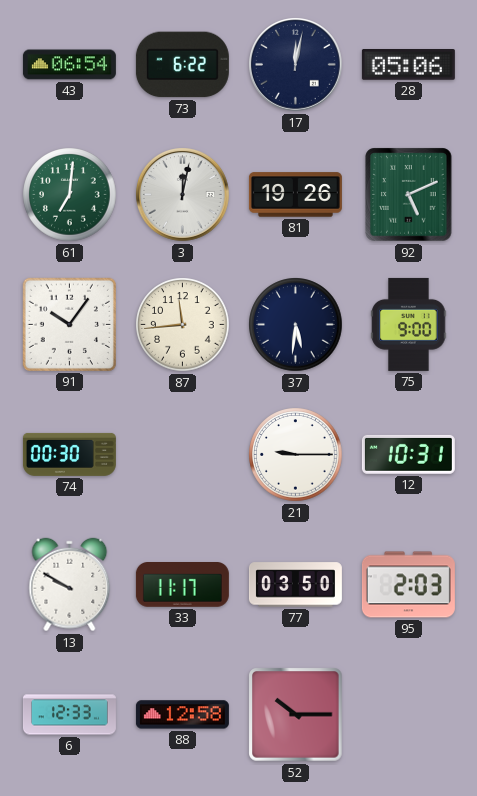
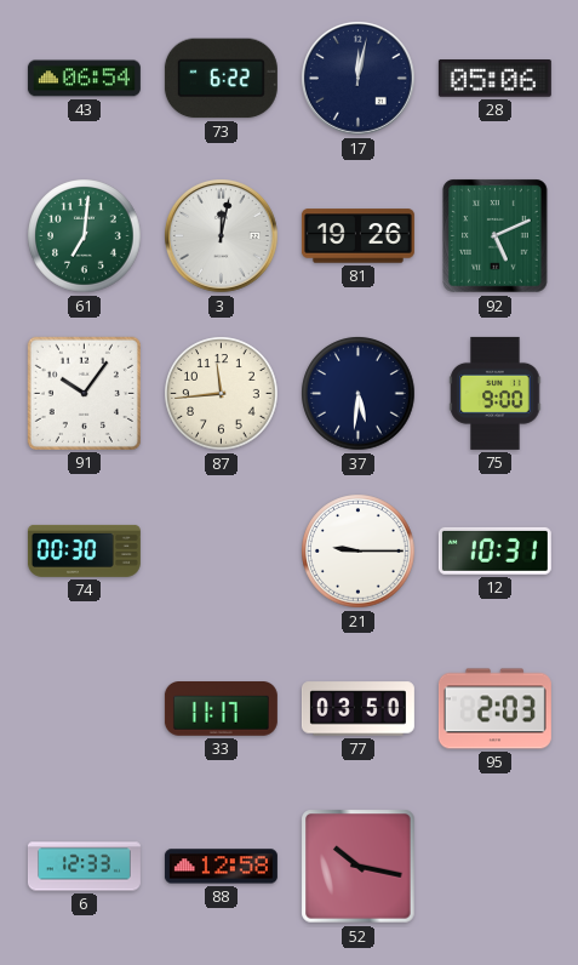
13: 9:50 -> none (70, 585)
52: 10:15 -> 10:17 (359, 867)
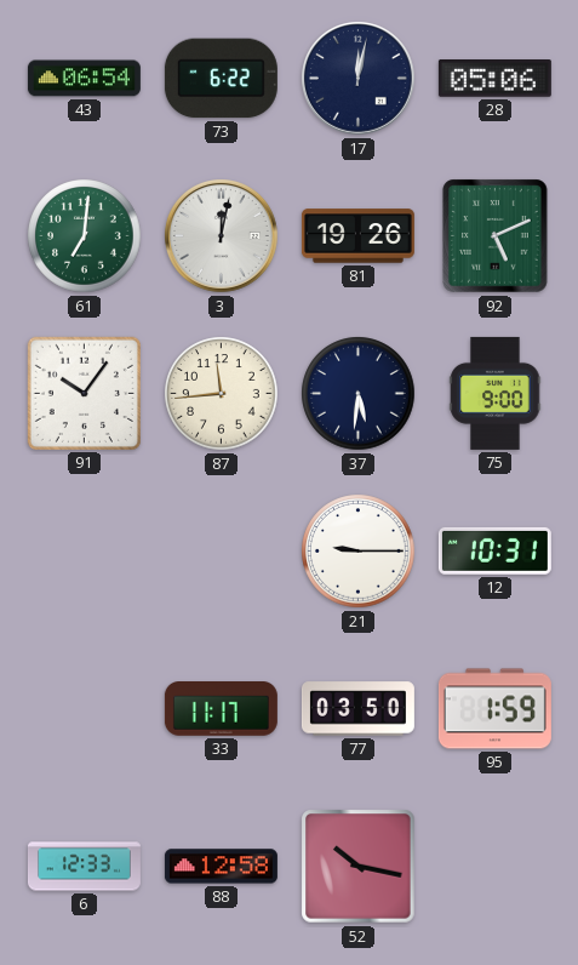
74: 00:30 -> none (84, 550)
95: 2:03 -> 1:59 (494, 709)
